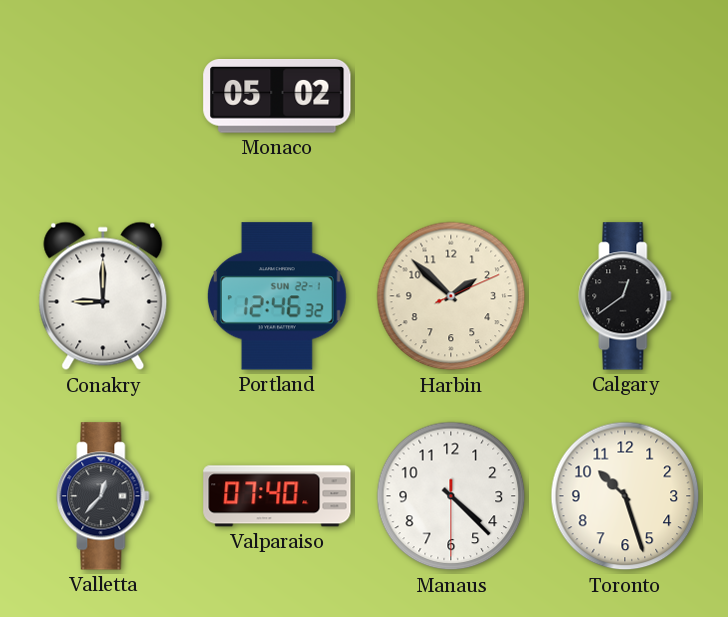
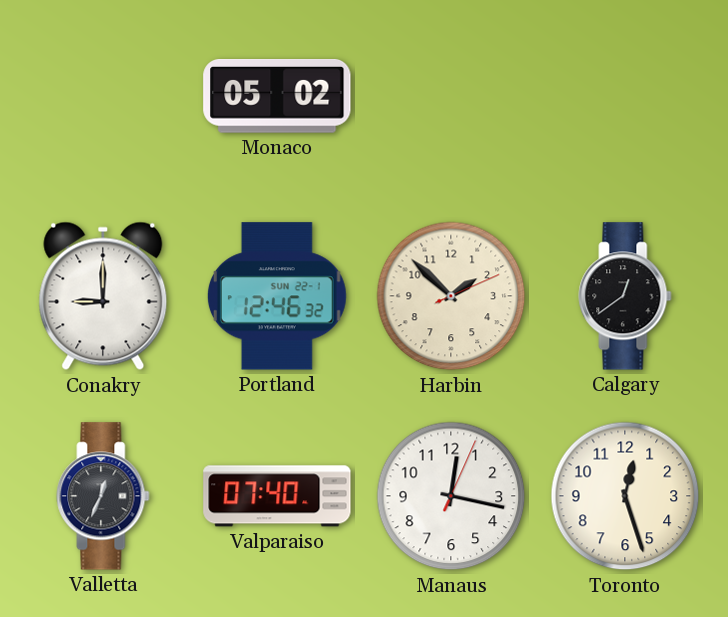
Valletta: 12:37 -> 12:34 (103, 496)
Manaus: 4:22 -> 12:17 (451, 496)
Toronto: 10:27 -> 12:27 (625, 496)
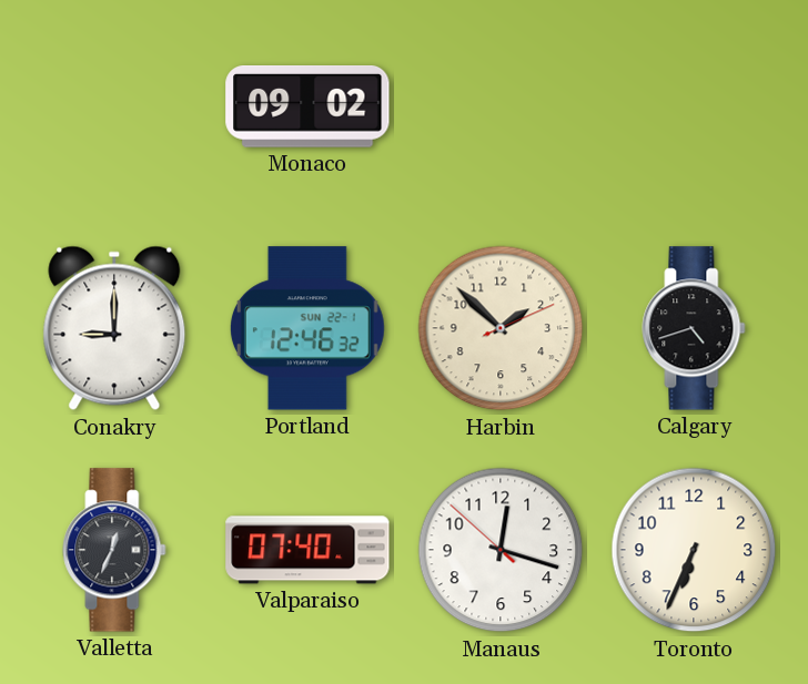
Monaco: 05:02 -> 09:02 (307, 108)
Calgary: 12:39 -> 4:42 (694, 328)
Manaus: 12:17:04 -> 12:17:52 (501, 550)
Toronto: 12:27 -> 6:34 (694, 550)
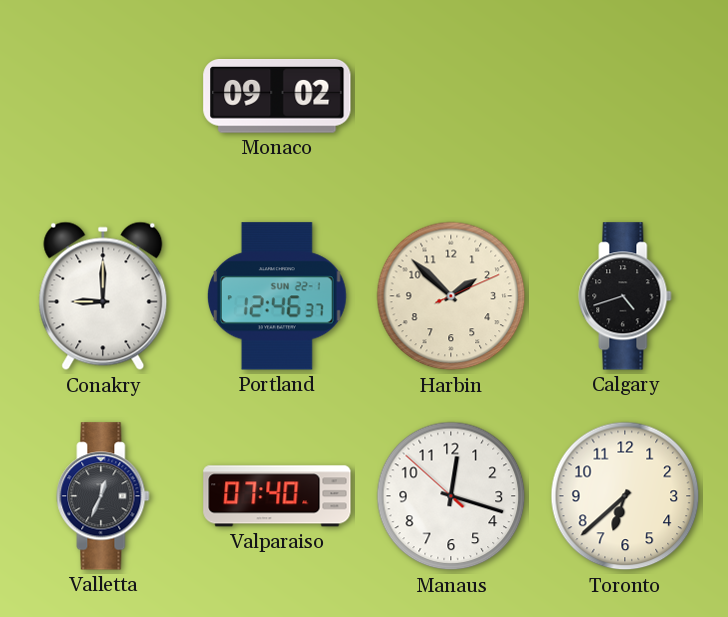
Portland: 12:46:32 -> 12:46:37 (277, 296)
Toronto: 6:34 -> 6:38 (625, 496)
